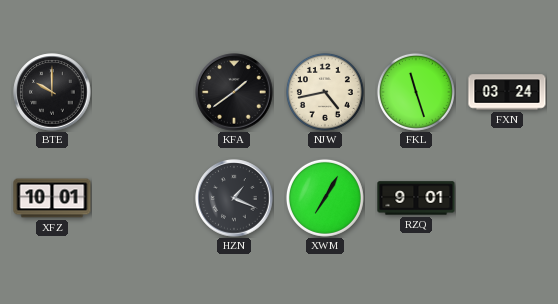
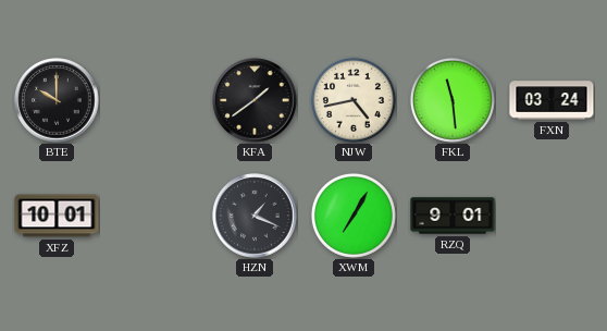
FKL: 11:27 -> 11:29 (453, 100)
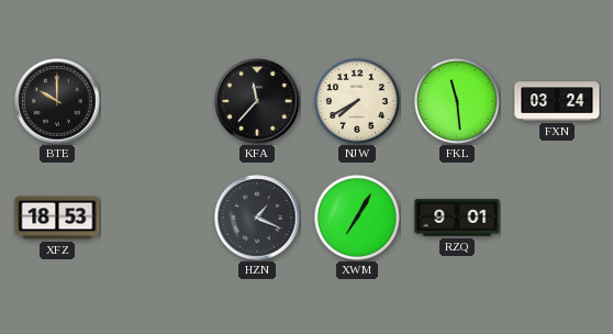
KFA: 1:39 -> 11:37 (257, 101)
NJW: 4:43 -> 7:40 (357, 101)
XFZ: 10:01 -> 18:53 (57, 218)
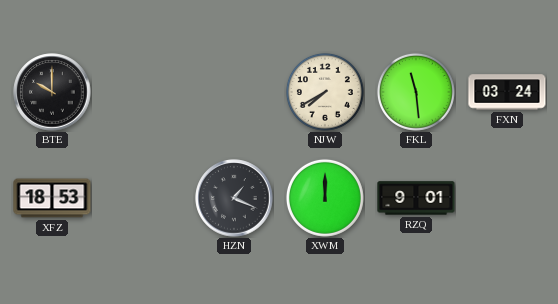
KFA: 11:37 -> none (257, 101)
XWM: 7:05 -> 12:00 (325, 198)
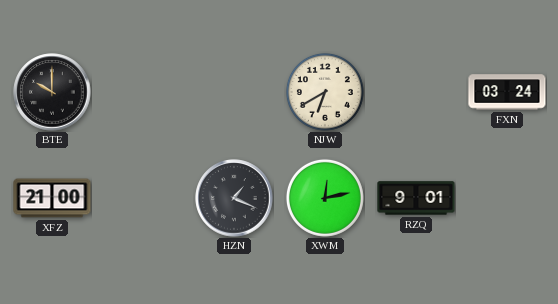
NJW: 7:40 -> 6:40 (325, 92)
FKL: 11:29 -> none (416, 92)
XFZ: 18:53 -> 21:00 (52, 198)
XWM: 12:00 -> 12:13 (325, 198)
